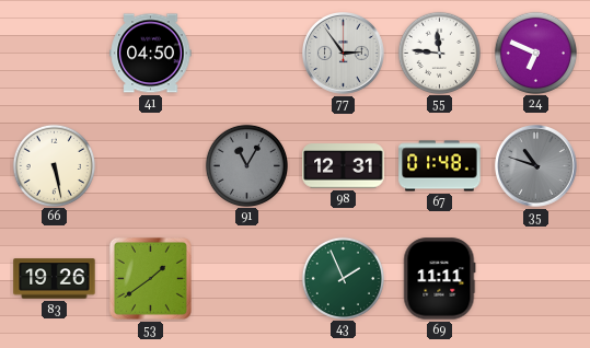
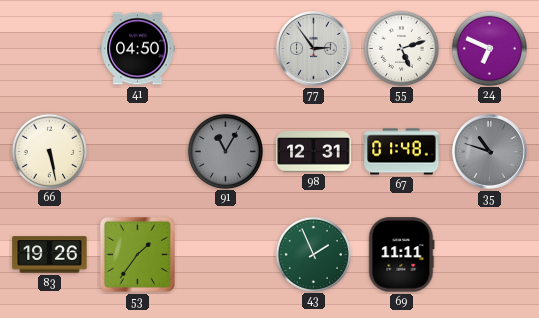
55: 11:46 -> 5:12 (401, 48)
53: 1:39 -> 1:36 (137, 254)
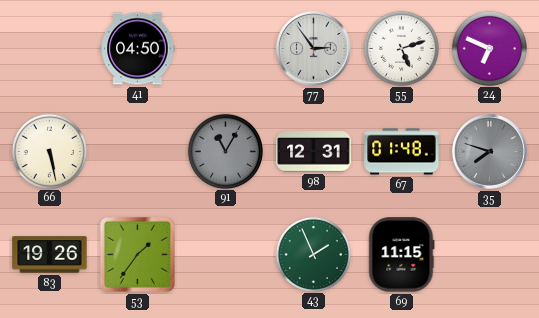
35: 10:48 -> 7:48 (490, 152)
69: 11:11 -> 11:15 (402, 255)
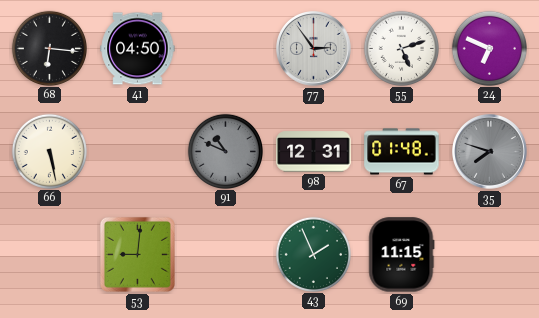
68: none -> 6:16 (49, 48)
91: 11:05 -> 10:49 (225, 151)
83: 19:26 -> none (50, 255)
53: 1:36 -> 9:01 (137, 254)
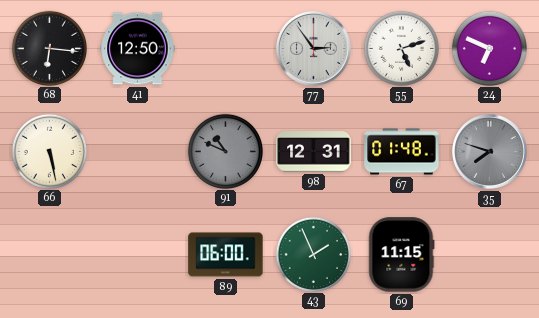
41: 04:50 -> 12:50 (138, 49)
53: 9:01 -> none (137, 254)
89: none -> 06:00 (226, 255)
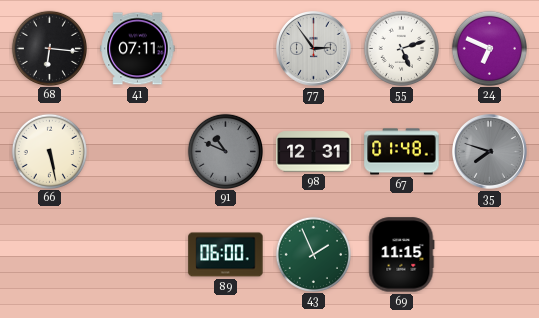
41: 12:50 -> 07:11 (138, 49)
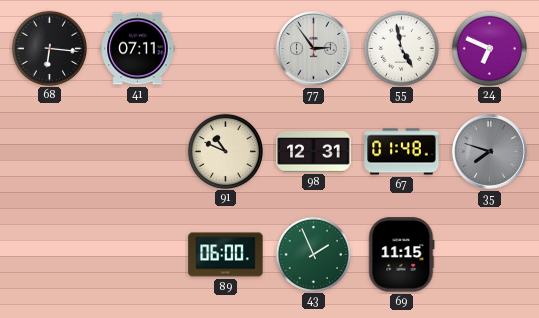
55: 5:12 -> 4:58 (401, 48)
66: 5:28 -> none (49, 151)
91 dial: grey -> cream (225, 151)
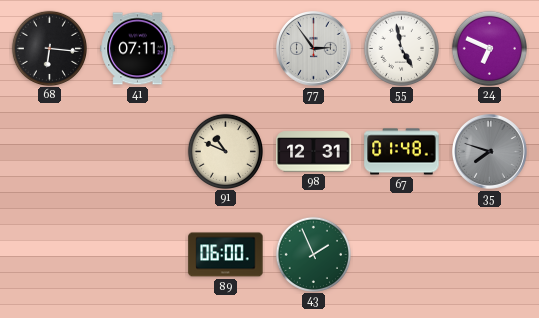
69: 11:15 -> none (402, 255)
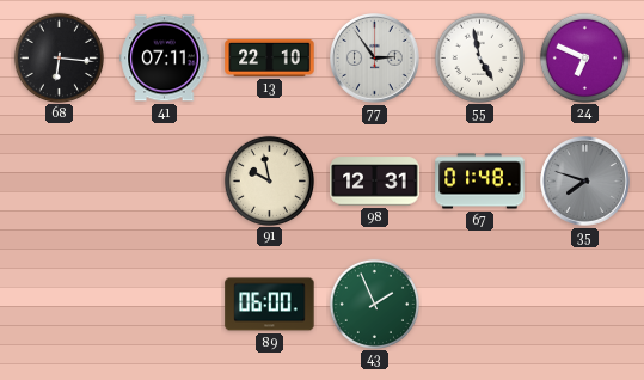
13: none -> 22:10 (270, 57)
91: 10:49 -> 9:58 (269, 180)
